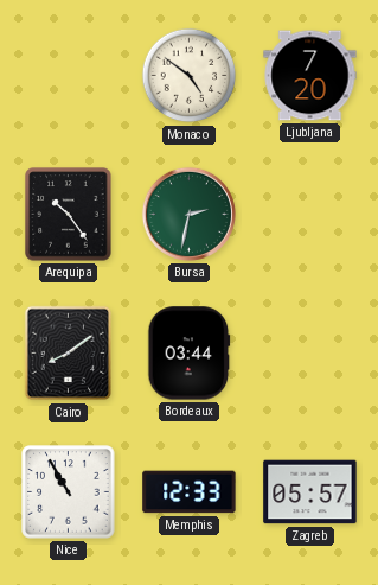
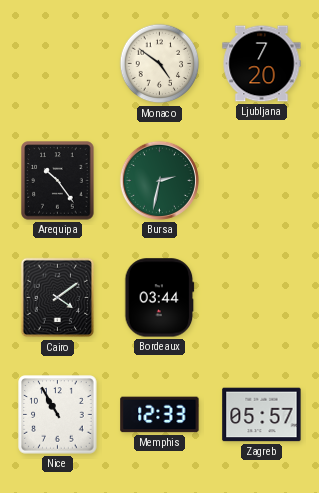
Cairo: 8:09 -> 4:09 (58, 298)
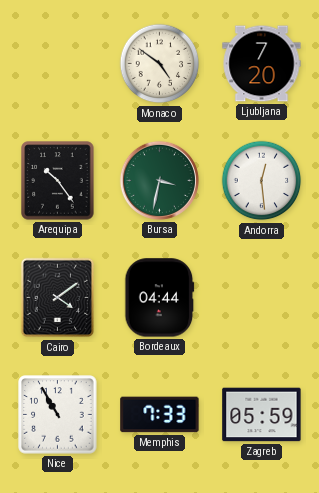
Bursa: 2:32 -> 3:32 (159, 180)
Andorra: none -> 12:29 (262, 181)
Bordeaux: 03:44 -> 04:44 (160, 298)
Memphis: 12:33 -> 7:33 (160, 415)
Zagreb: 05:57 -> 05:59 (262, 415)
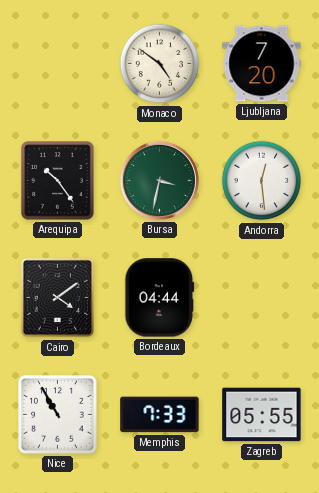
Zagreb: 05:59 -> 05:55 (262, 415)
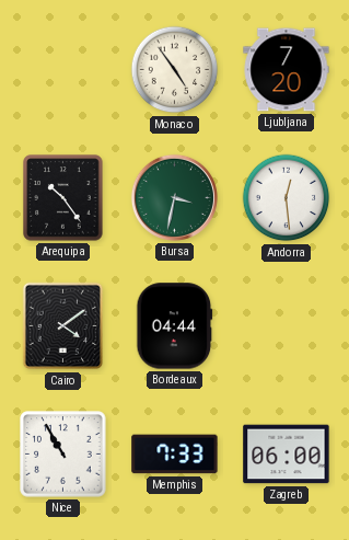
Monaco: 4:51 -> 4:54 (175, 70)
Zagreb: 05:55 -> 06:00 (287, 455)
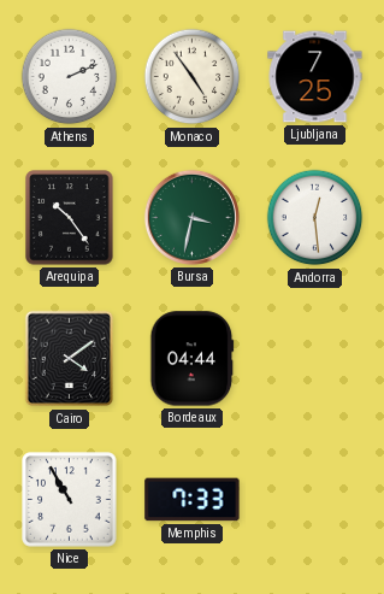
Athens: none -> 2:11 (70, 77)
Ljubljana: 7:20 -> 7:25 (315, 77)
Zagreb: 06:00 -> none (287, 455)
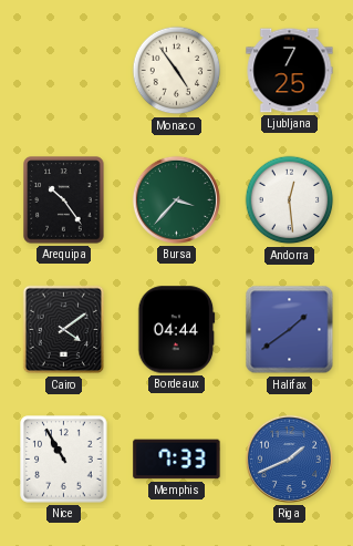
Athens: 2:11 -> none (70, 77)
Bursa: 3:32 -> 3:37 (176, 199)
Halifax: none -> 1:39 (290, 330)
Riga: none -> 1:41 (289, 459)
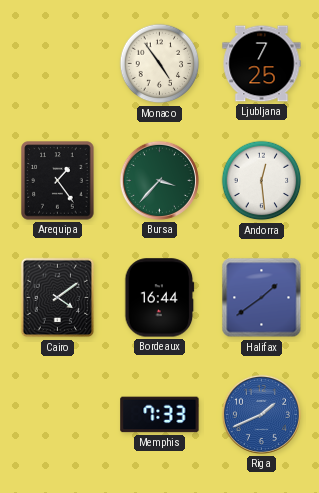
Arequipa: 10:24 -> 1:24 (58, 181)
Bordeaux: 04:44 -> 16:44 (160, 298)
Nice: 10:55 -> none (64, 460)
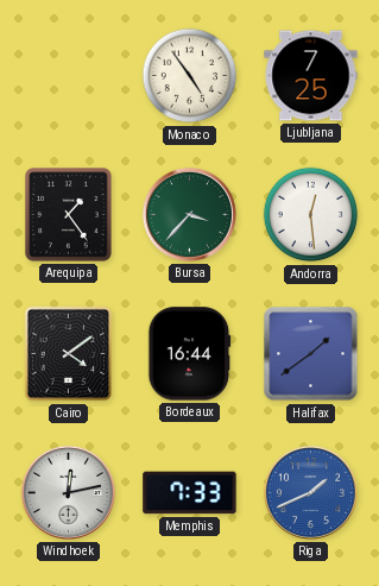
Windhoek: none -> 12:13 (68, 492)
